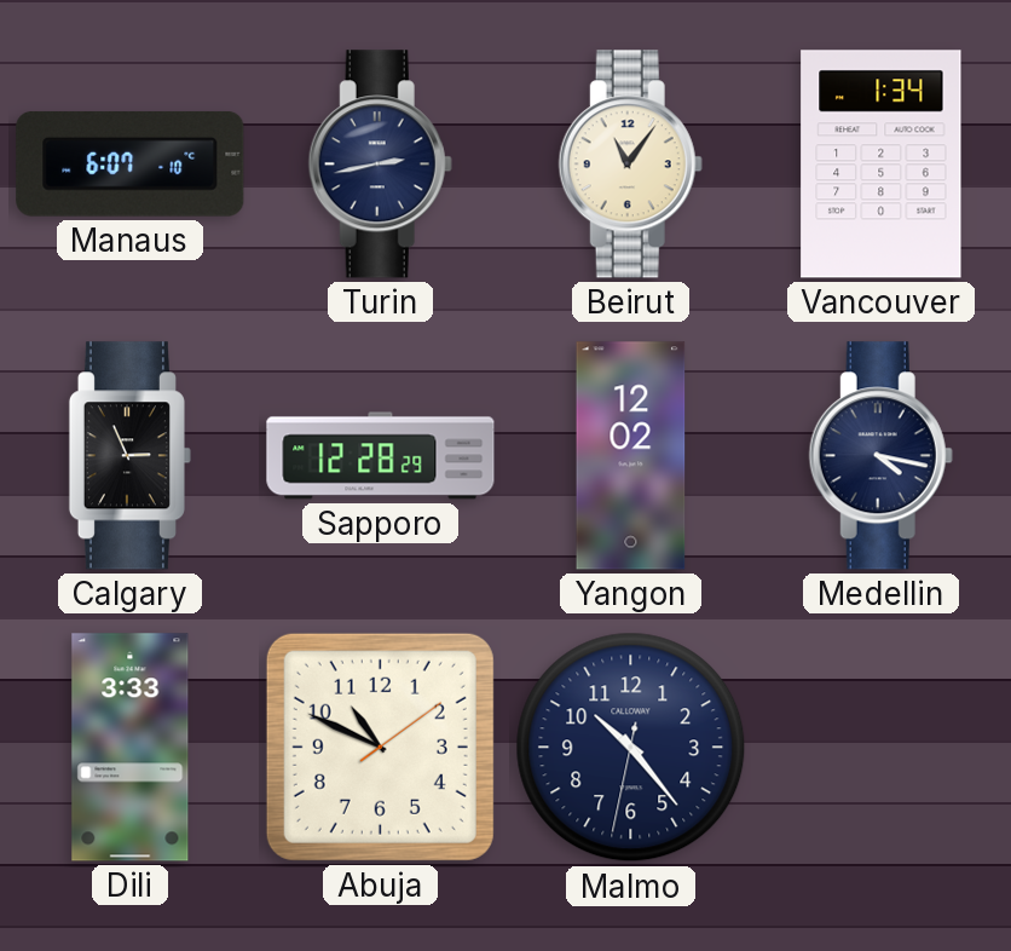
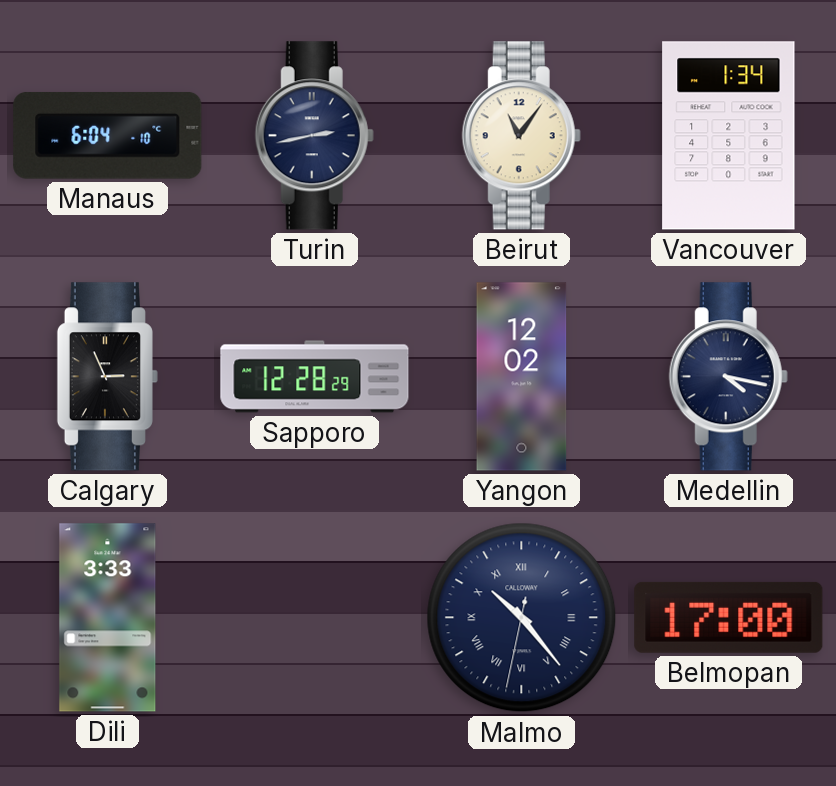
Manaus: 6:07 -> 6:04 (108, 135)
Abuja: 10:49 -> none (380, 747)
Malmo numerals: Arabic -> Roman (522, 618)
Belmopan: none -> 17:00 (729, 617)
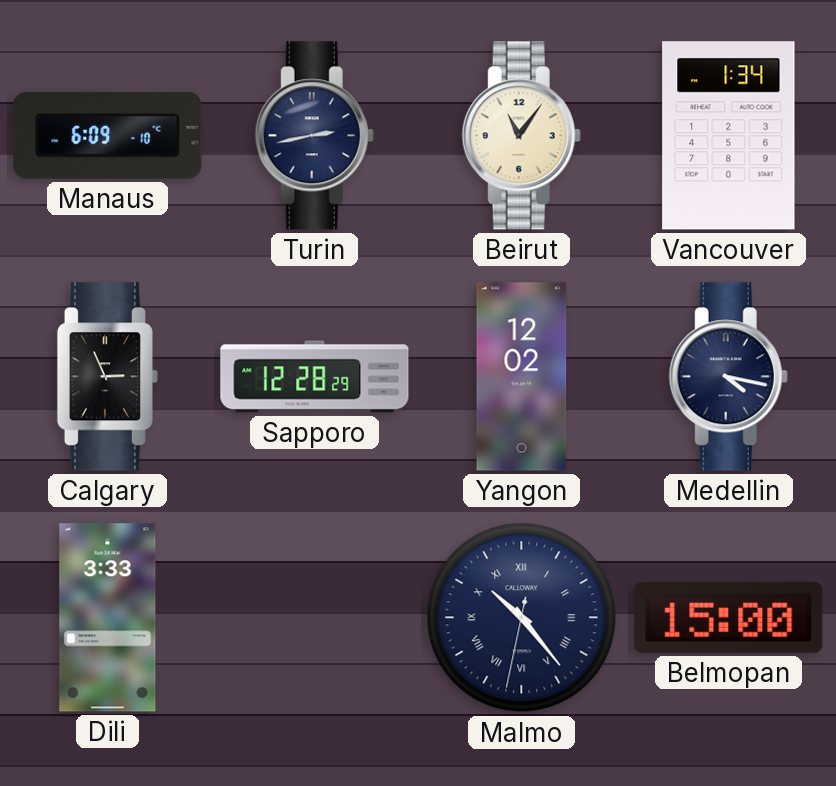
Manaus: 6:04 -> 6:09 (108, 135)
Belmopan: 17:00 -> 15:00 (729, 617)
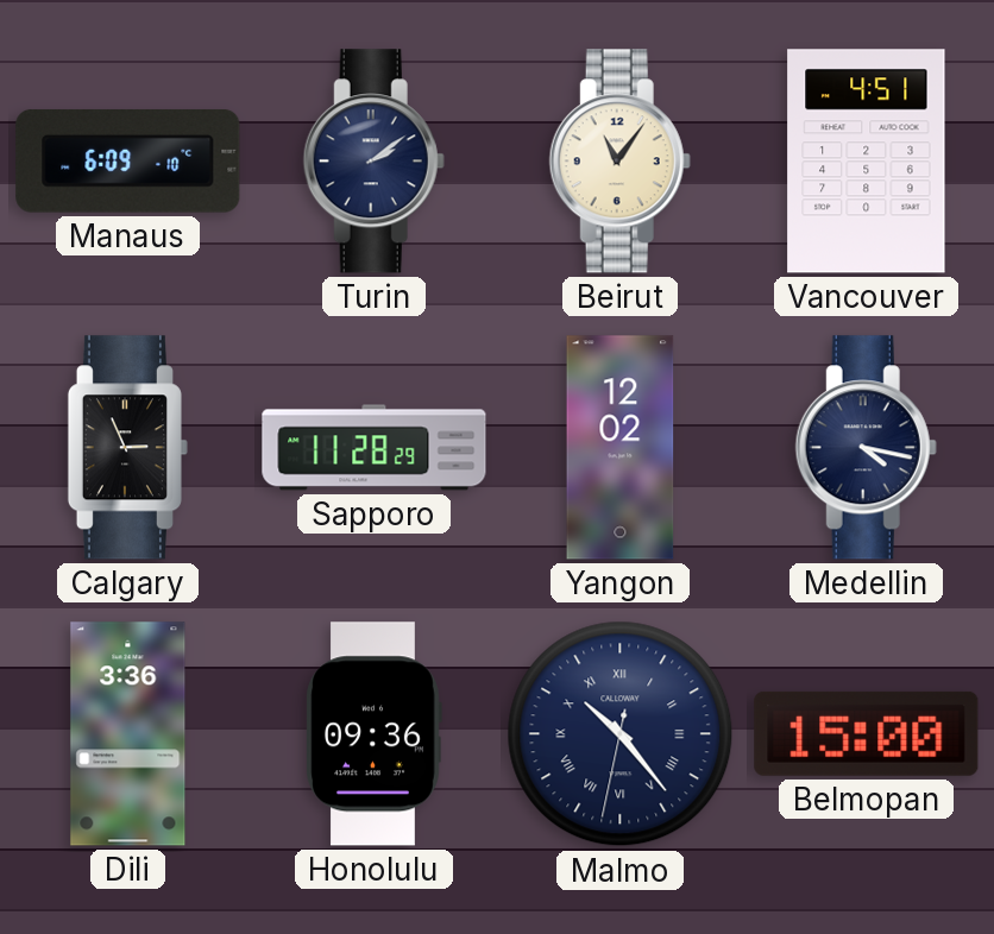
Turin: 2:43 -> 2:09 (373, 162)
Vancouver: 1:34 -> 4:51 (867, 162)
Sapporo: 12:28 -> 11:28 (375, 448)
Dili: 3:33 -> 3:36 (128, 734)
Honolulu: none -> 09:36 (373, 734)
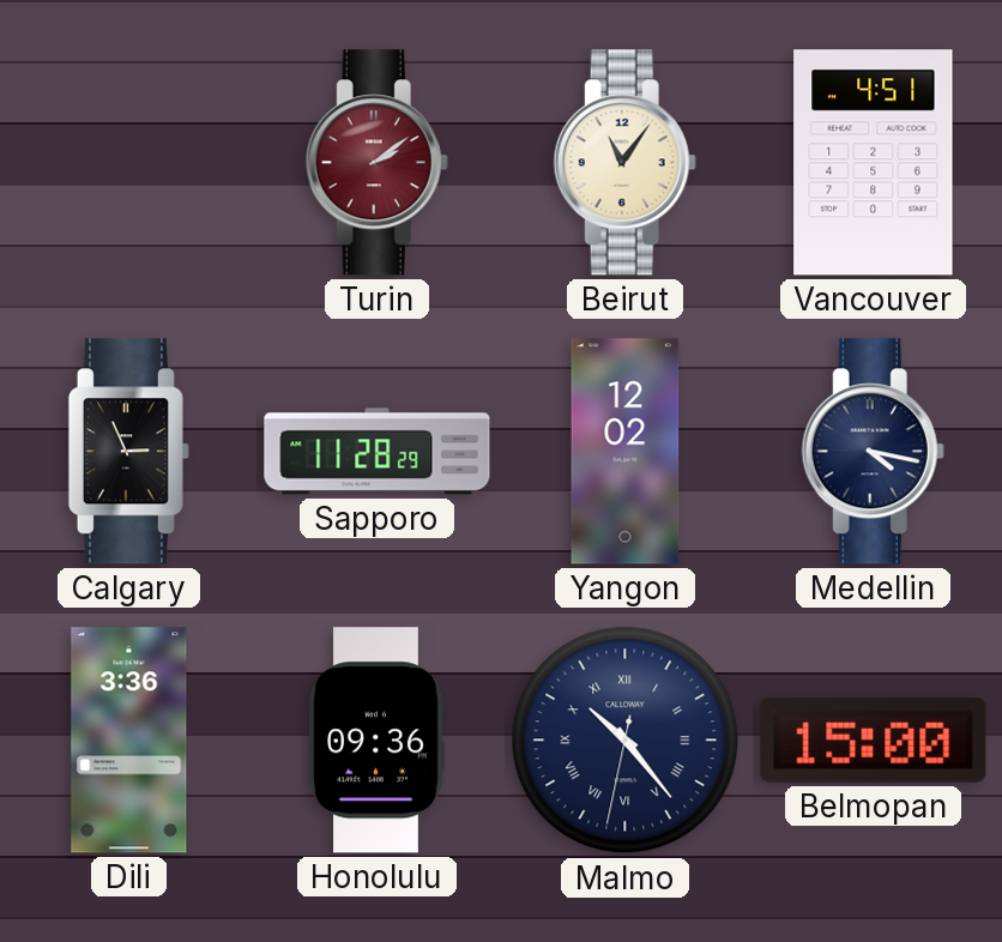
Manaus: 6:09 -> none (128, 160)
Turin dial: navy -> burgundy (376, 163)
